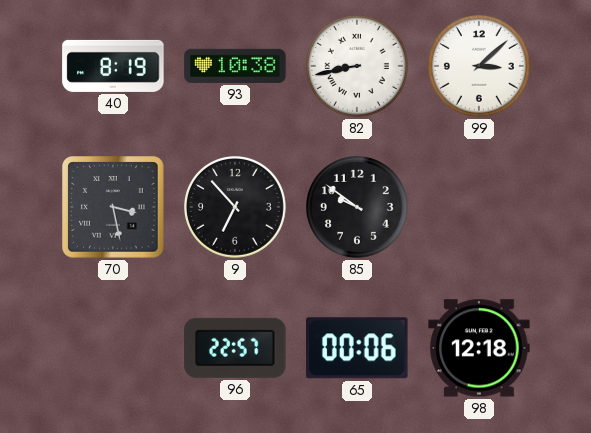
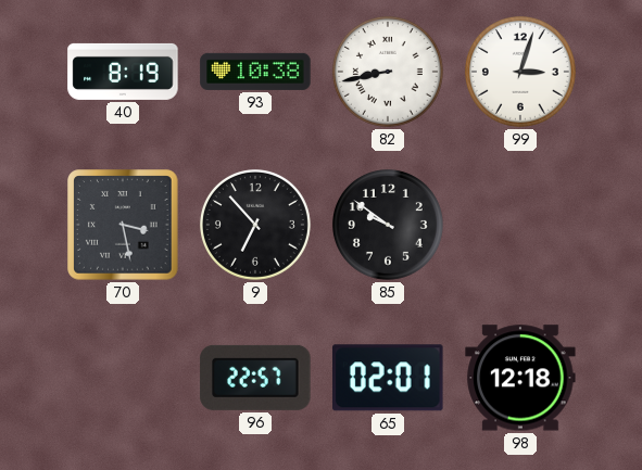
99: 3:08 -> 3:03 (520, 72)
65: 00:06 -> 02:01 (388, 378)
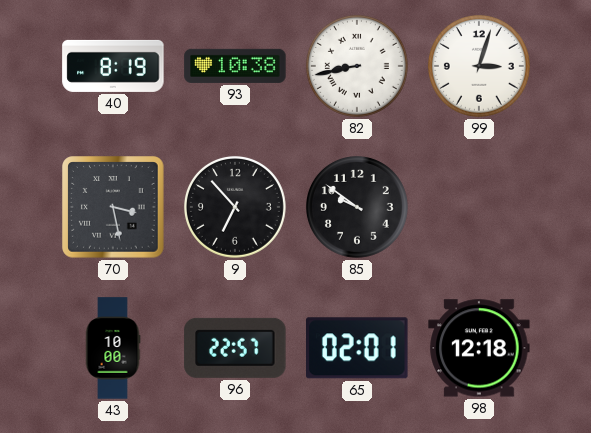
43: none -> 10:00 (113, 348)
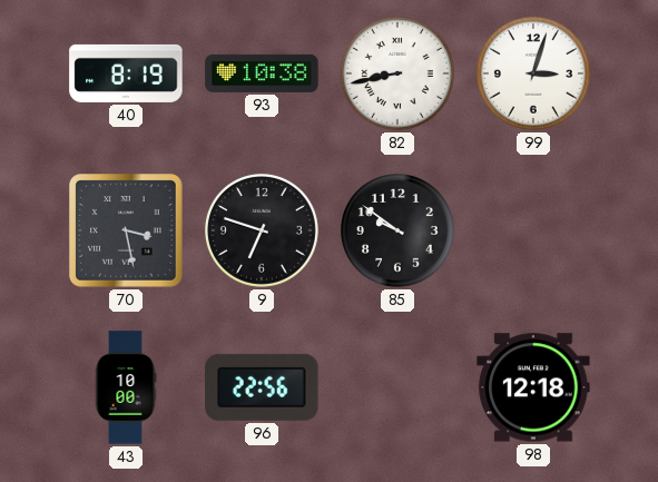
9: 6:53 -> 6:48 (262, 230)
96: 22:57 -> 22:56 (262, 387)
65: 02:01 -> none (357, 348)
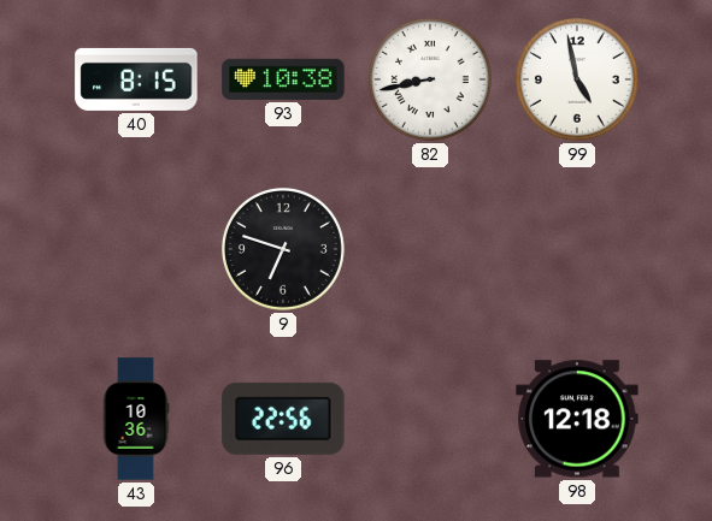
40: 8:19 -> 8:15 (136, 79)
99: 3:03 -> 4:58 (577, 79)
70: 3:28 -> none (126, 230)
85: 9:51 -> none (397, 230)
43: 10:00 -> 10:36 (136, 419)
